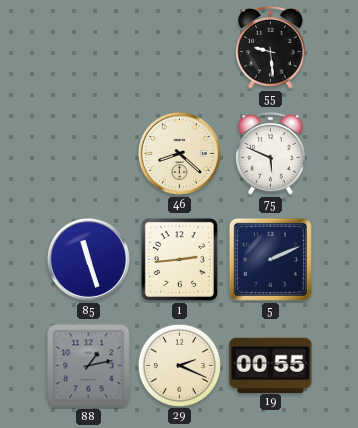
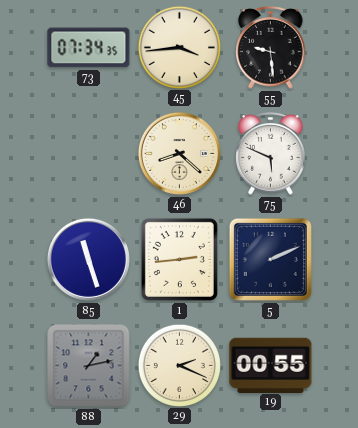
73: none -> 07:34 (89, 48)
45: none -> 3:44 (179, 47)
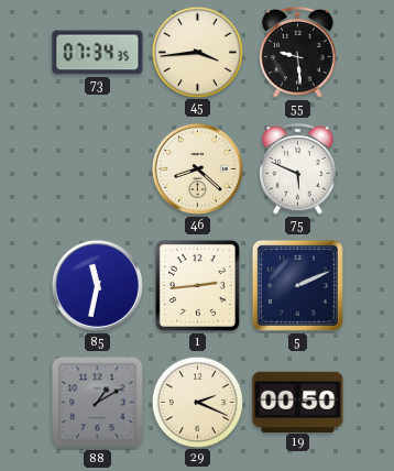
85: 11:27 -> 11:32 (97, 285)
88: 1:13 -> 1:10 (98, 403)
19: 00:55 -> 00:50 (298, 402)
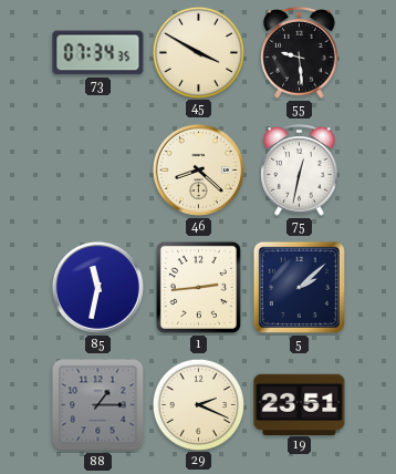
45: 3:44 -> 3:50 (198, 52)
75: 5:49 -> 12:32 (300, 171)
5: 2:11 -> 2:08 (299, 287)
88: 1:10 -> 1:15 (98, 405)
19: 00:50 -> 23:51 (300, 404)
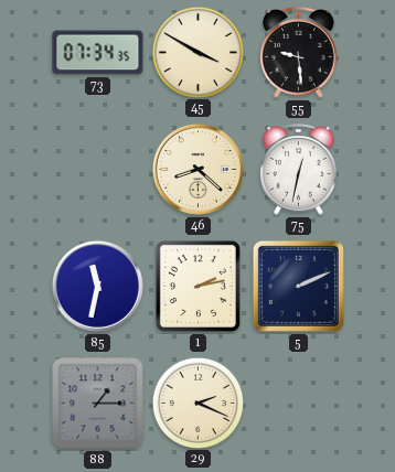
1: 2:44 -> 2:13 (197, 286)
5: 2:08 -> 2:11 (298, 286)
19: 23:51 -> none (300, 404)
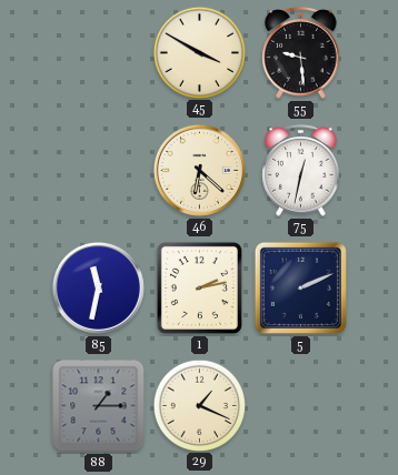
73: 07:34 -> none (98, 53)
46: 8:22 -> 6:22 (199, 170)
29: 2:19 -> 1:19 (199, 405)
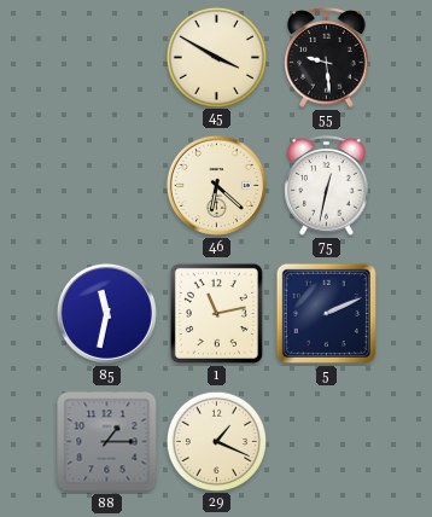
1: 2:13 -> 11:13 (216, 313)
